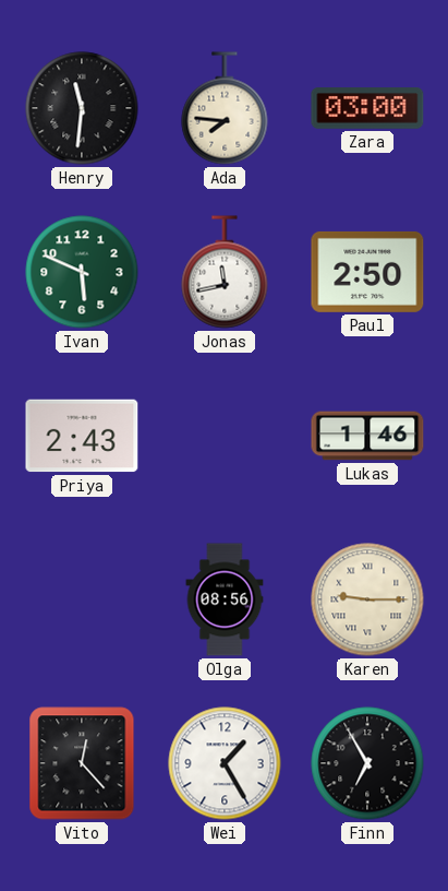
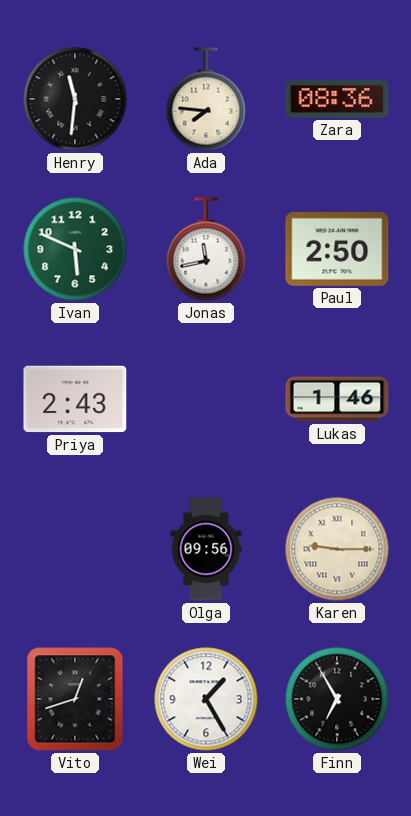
Zara: 03:00 -> 08:36 (337, 99)
Olga: 08:56 -> 09:56 (206, 549)
Vito: 12:23 -> 12:42 (75, 699)
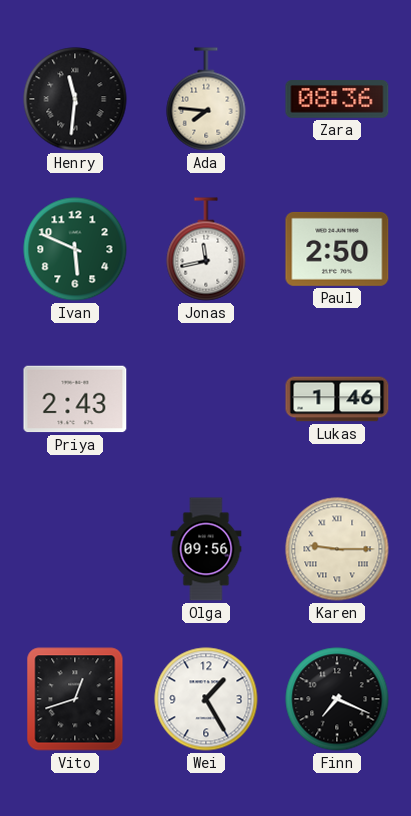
Finn: 6:55 -> 7:19 (337, 699)
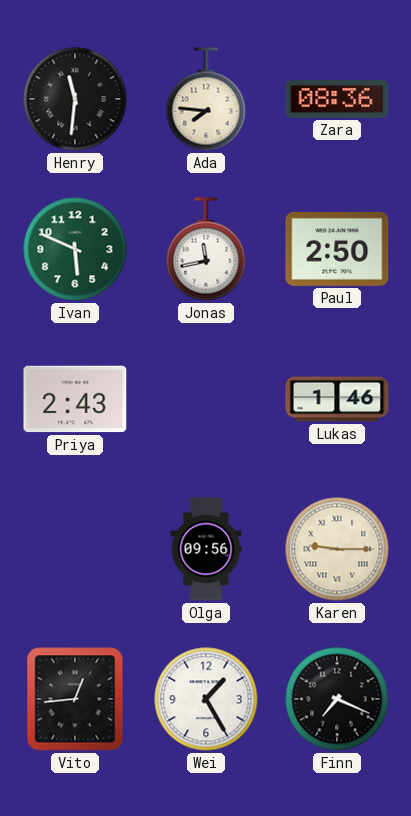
Vito: 12:42 -> 12:44 (75, 699)
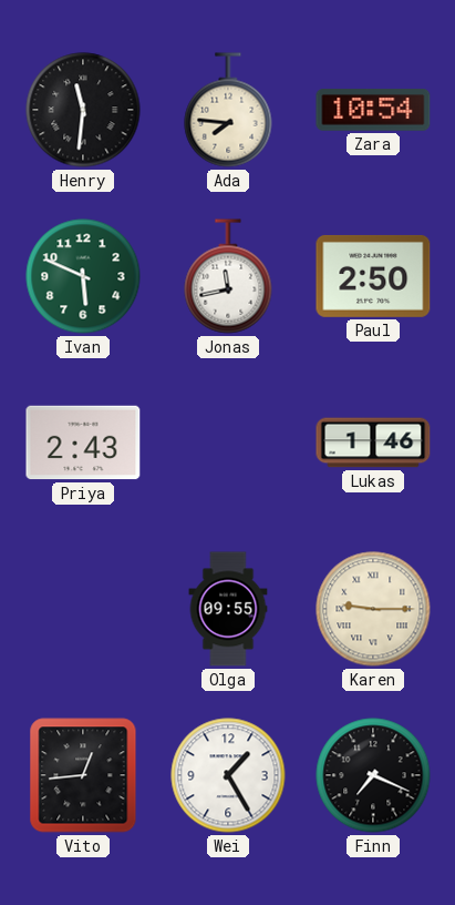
Zara: 08:36 -> 10:54 (373, 110)
Olga: 09:56 -> 09:55 (228, 609)
